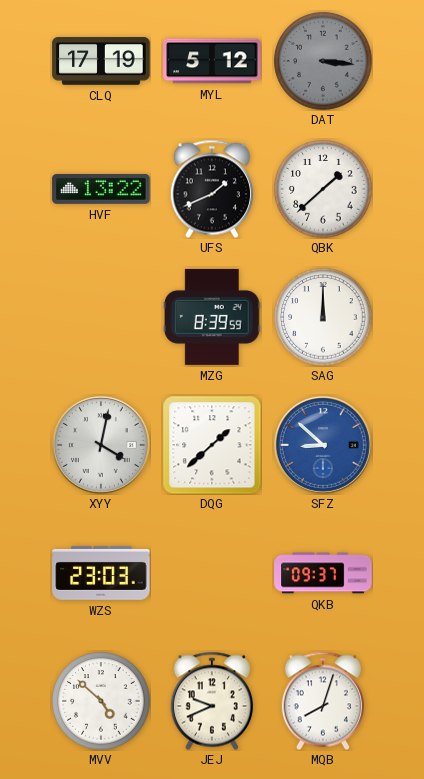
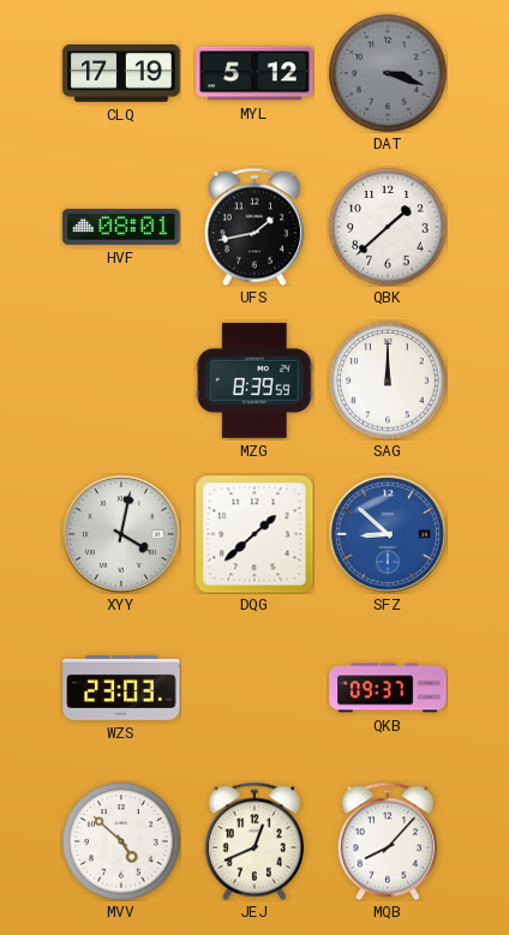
DAT: 3:16 -> 3:18 (388, 73)
HVF: 13:22 -> 08:01 (121, 227)
UFS: 1:41 -> 1:43 (254, 227)
JEJ: 9:41 -> 12:41 (254, 841)
MQB: 8:03 -> 8:07 (388, 841)
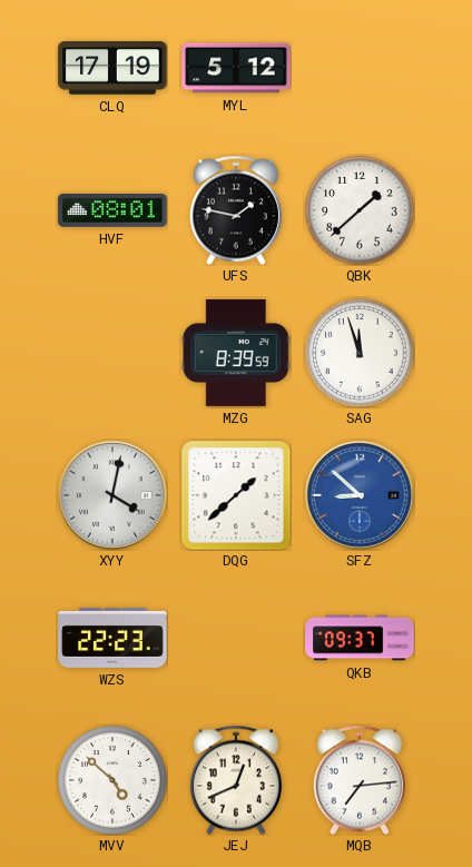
DAT: 3:18 -> none (388, 73)
UFS: 1:43 -> 1:47 (236, 210)
SAG: 12:00 -> 11:57 (360, 353)
WZS: 23:03 -> 22:23 (112, 638)
MQB: 8:07 -> 7:14 (360, 780)
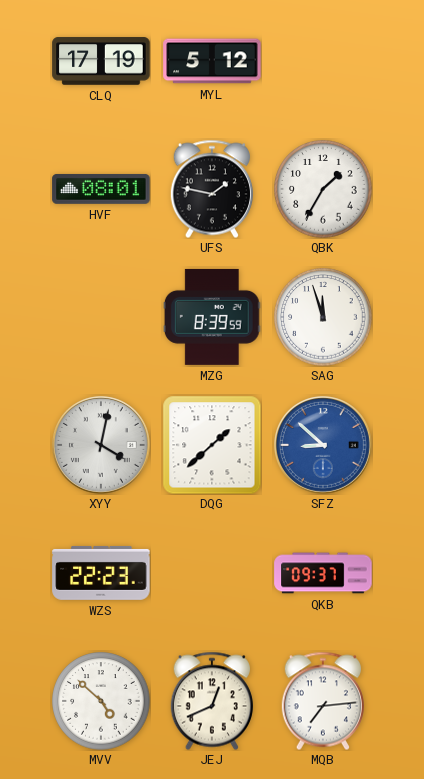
QBK: 1:38 -> 1:35 (323, 189)
